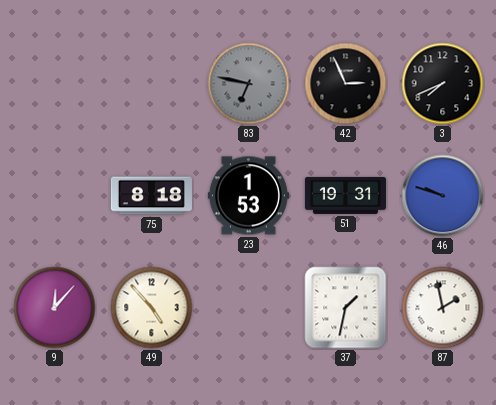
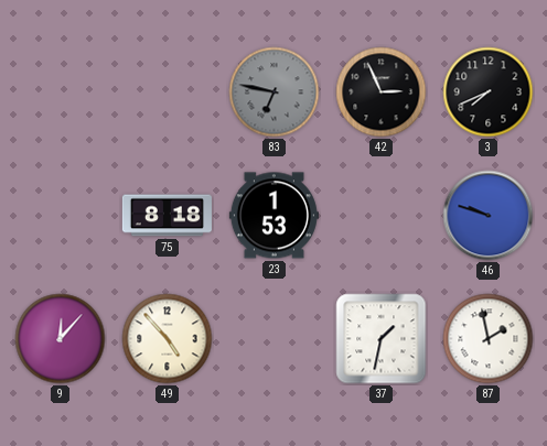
51: 19:31 -> none (345, 195)
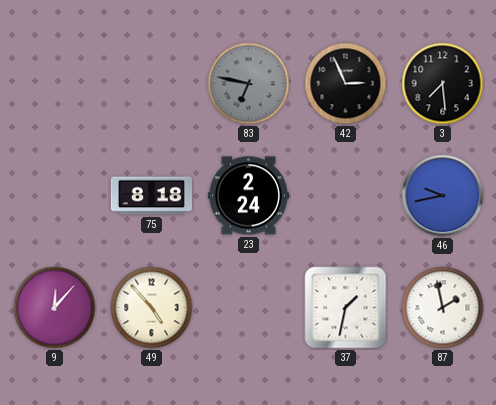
3: 7:41 -> 7:29 (443, 84)
23: 1:53 -> 2:24 (248, 196)
46: 9:48 -> 9:43 (443, 196)
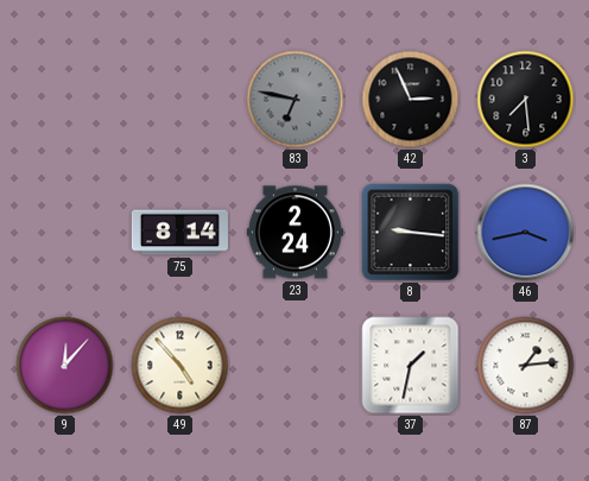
75: 8:18 -> 8:14 (179, 233)
8: none -> 9:16 (411, 233)
46: 9:43 -> 3:43 (526, 233)
87: 1:58 -> 1:14 (526, 366)
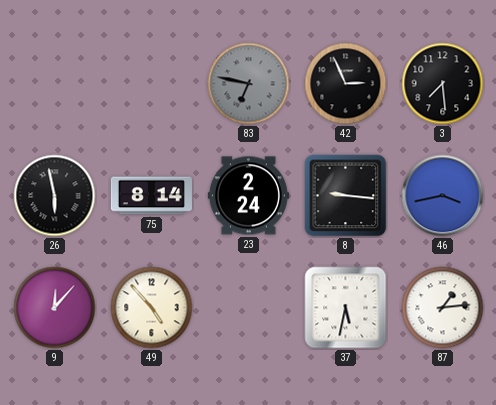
26: none -> 5:58 (55, 196)
37: 1:32 -> 5:32 (346, 308)
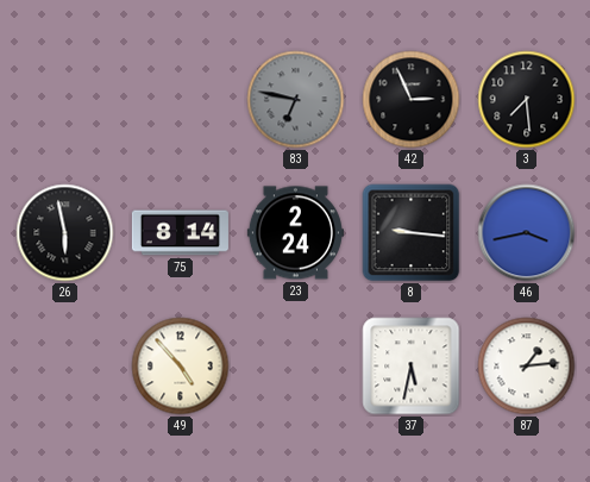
9: 12:07 -> none (55, 308)
